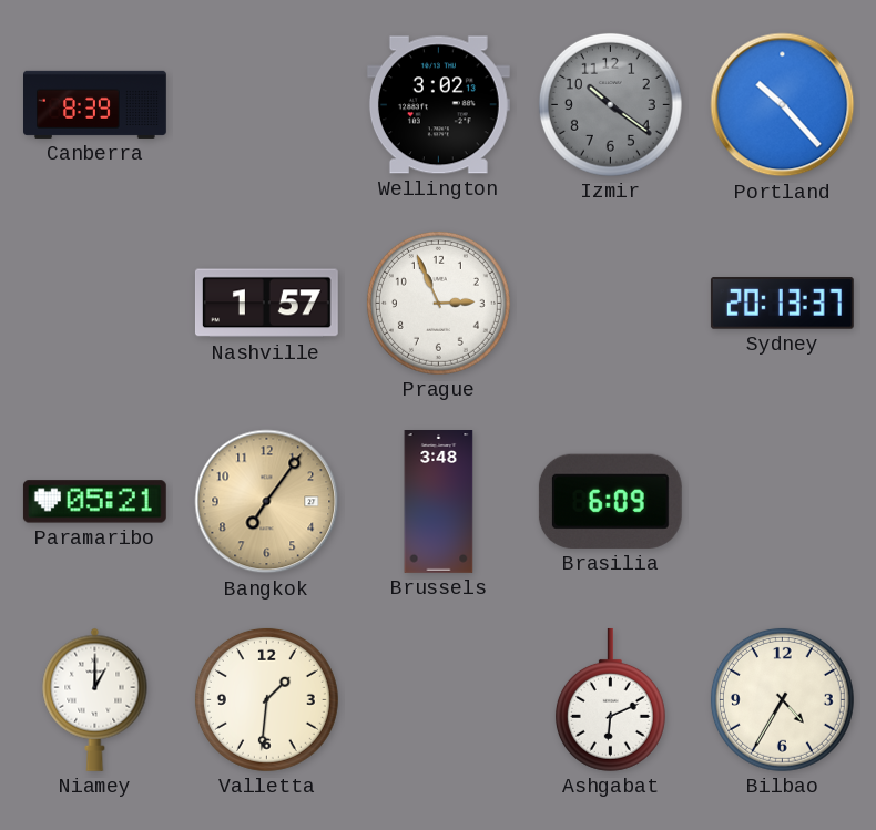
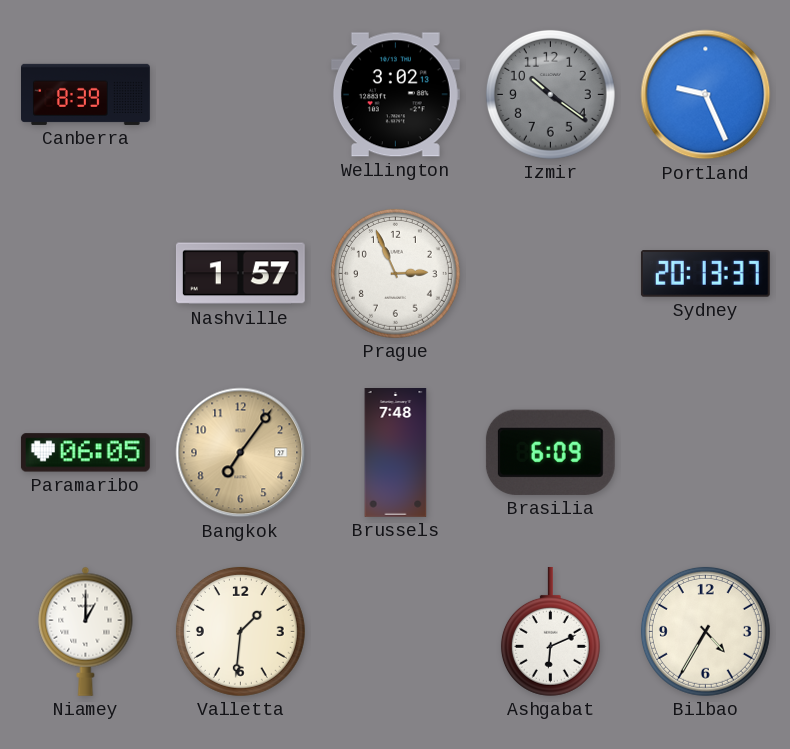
Portland: 10:23 -> 9:26 (706, 95)
Paramaribo: 05:21 -> 06:05 (85, 453)
Brussels: 3:48 -> 7:48 (396, 453)
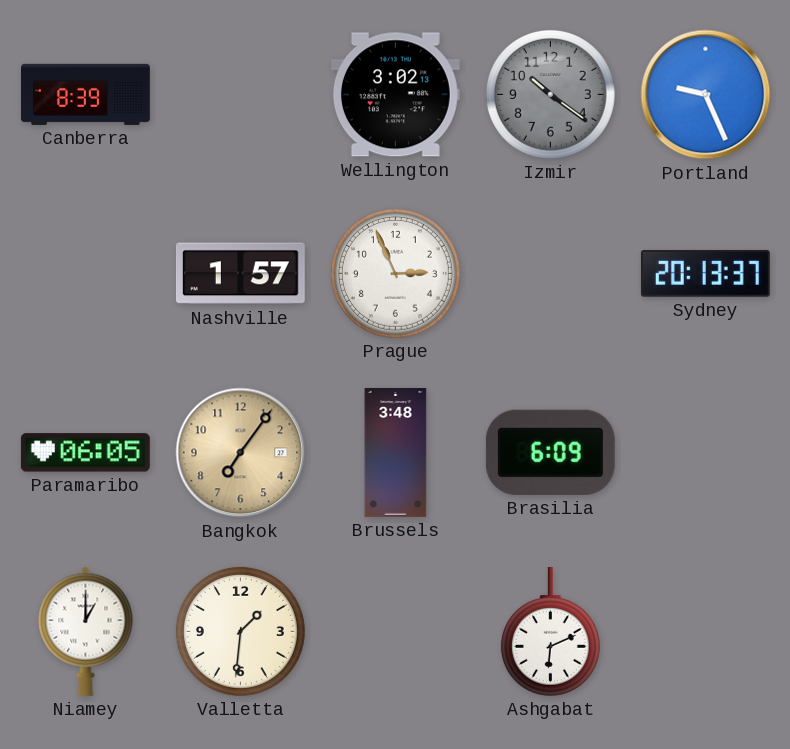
Brussels: 7:48 -> 3:48 (396, 453)
Bilbao: 4:35 -> none (705, 631)
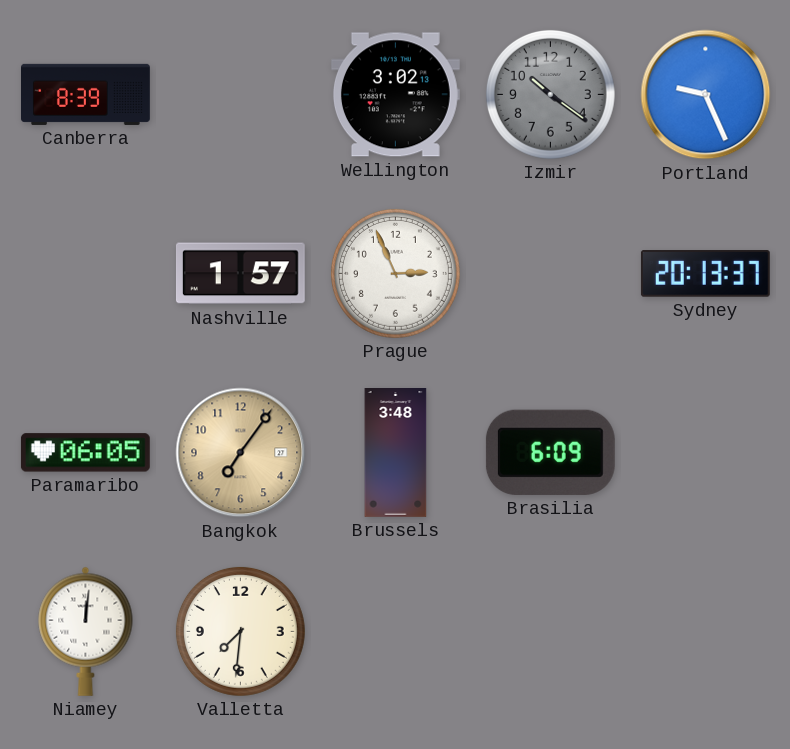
Niamey: 1:00 -> 12:01 (86, 631)
Valletta: 1:31 -> 7:31 (240, 631)
Ashgabat: 6:11 -> none (550, 631)
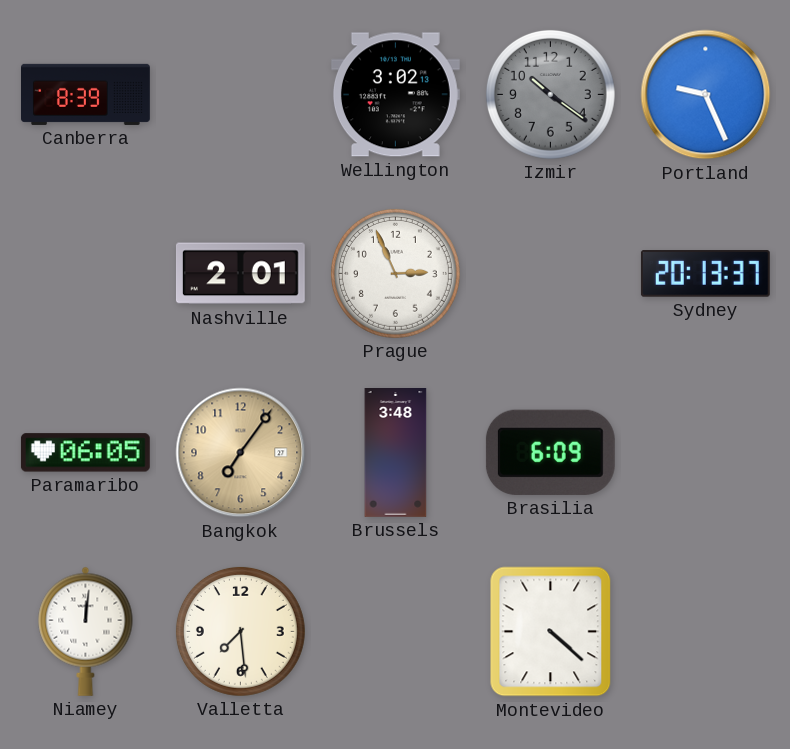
Nashville: 1:57 -> 2:01 (240, 274)
Valletta: 7:31 -> 7:29 (240, 631)
Montevideo: none -> 4:22 (551, 632)
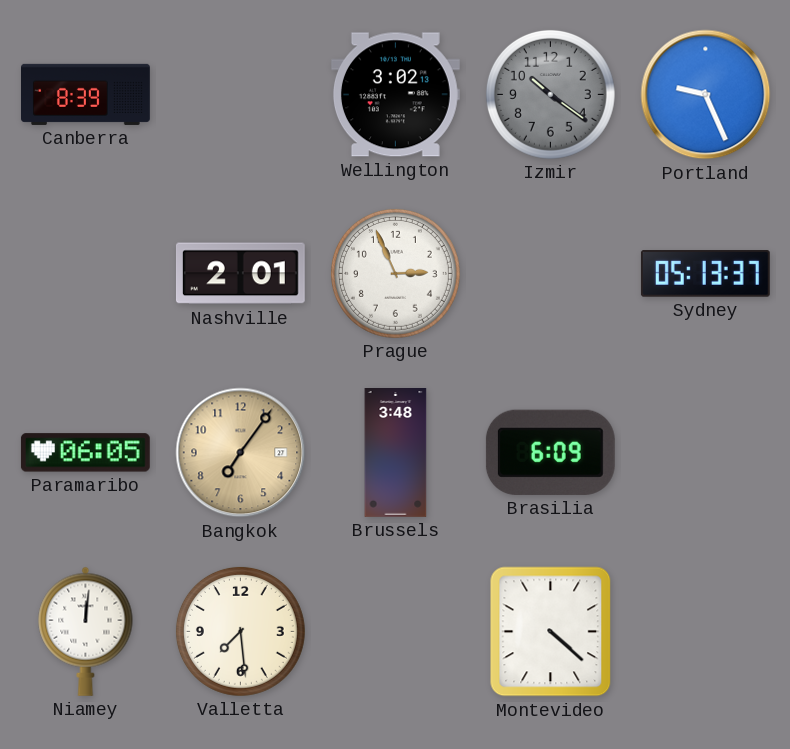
Sydney: 20:13 -> 05:13 (705, 274)
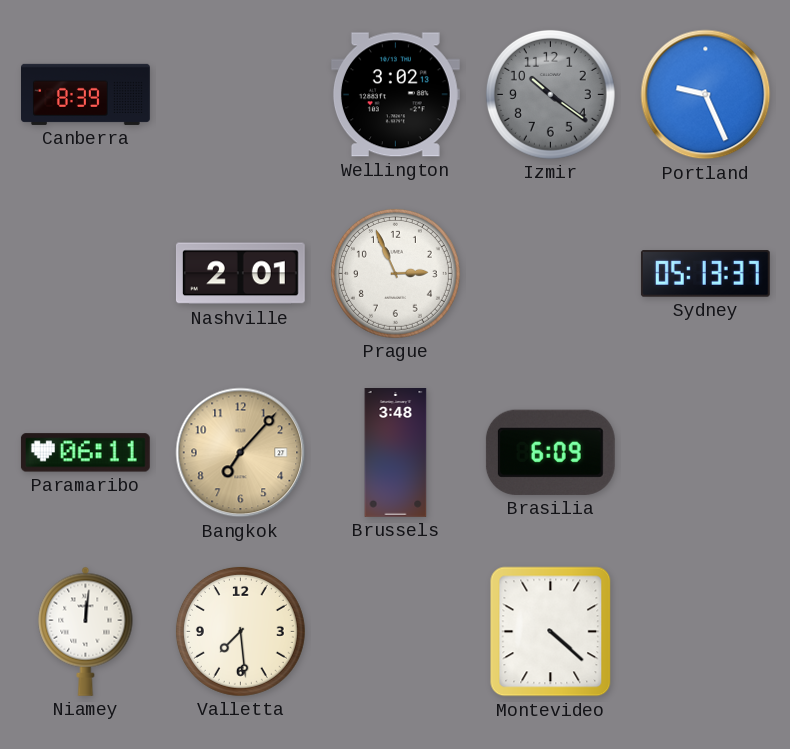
Paramaribo: 06:05 -> 06:11 (85, 453)
Bangkok: 7:06 -> 7:07 (241, 453)
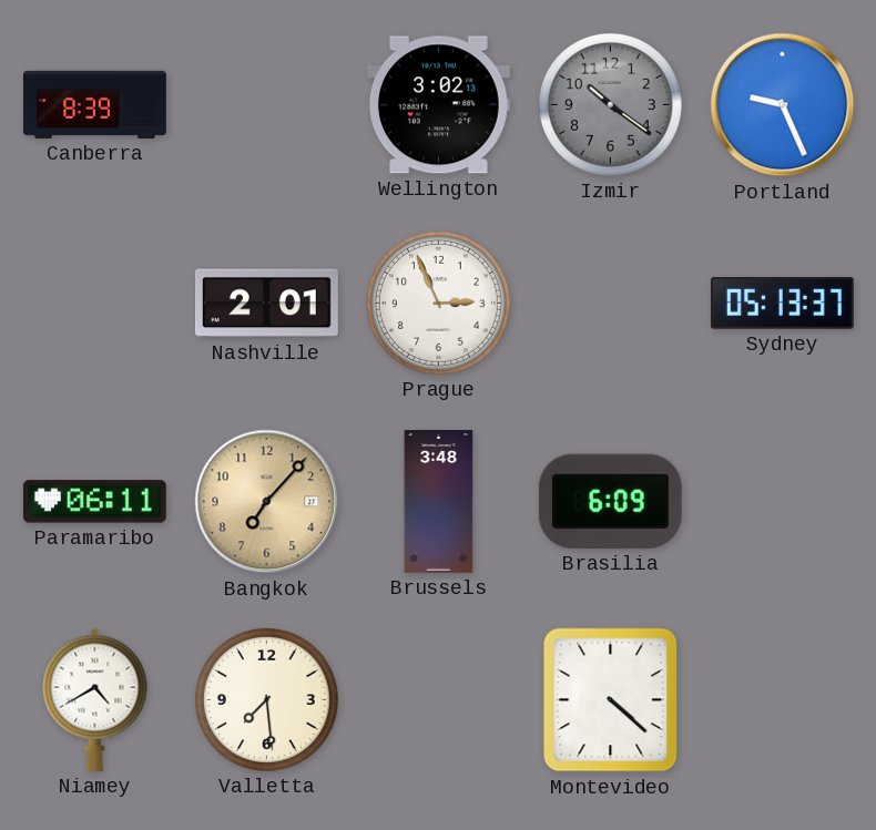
Niamey: 12:01 -> 4:40 (95, 699)
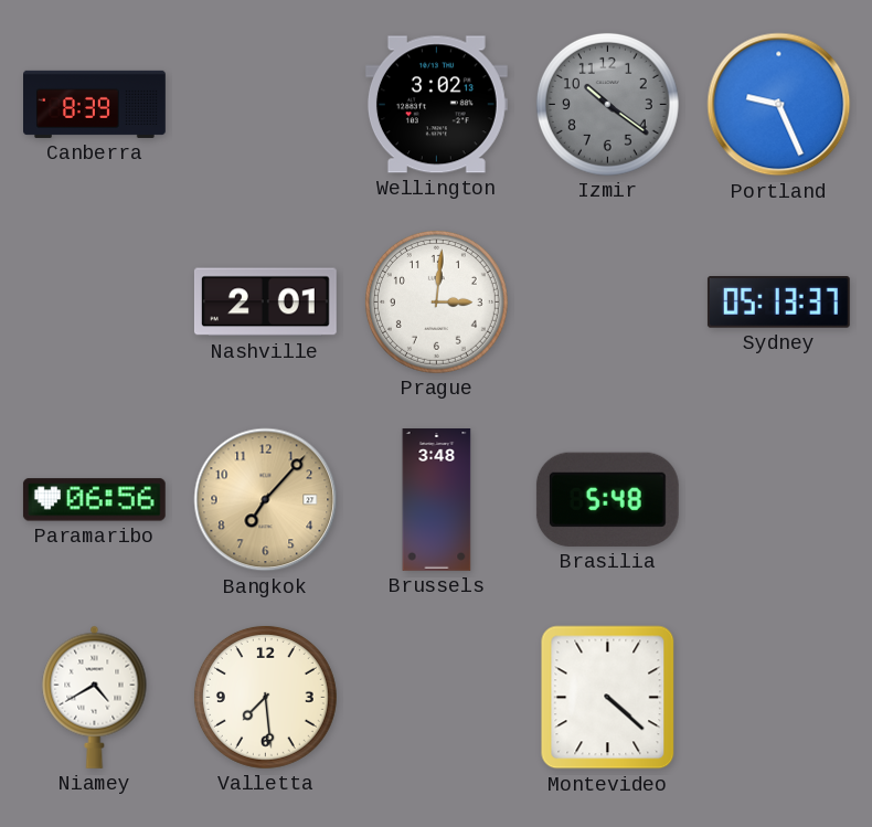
Prague: 2:56 -> 3:01 (436, 301)
Paramaribo: 06:11 -> 06:56 (94, 500)
Brasilia: 6:09 -> 5:48 (607, 499)
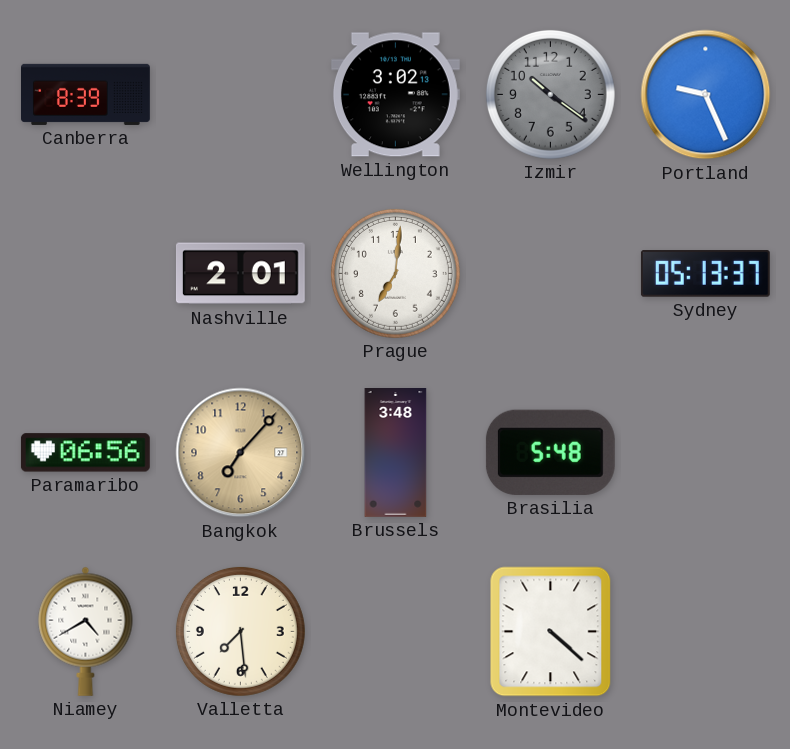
Prague: 3:01 -> 7:01 (395, 273)
